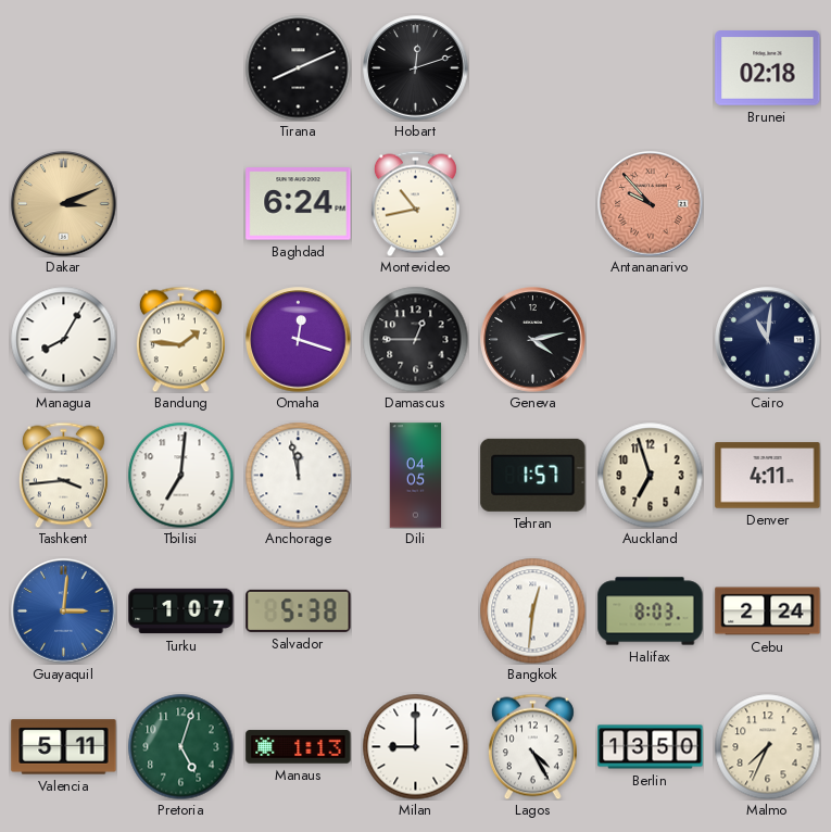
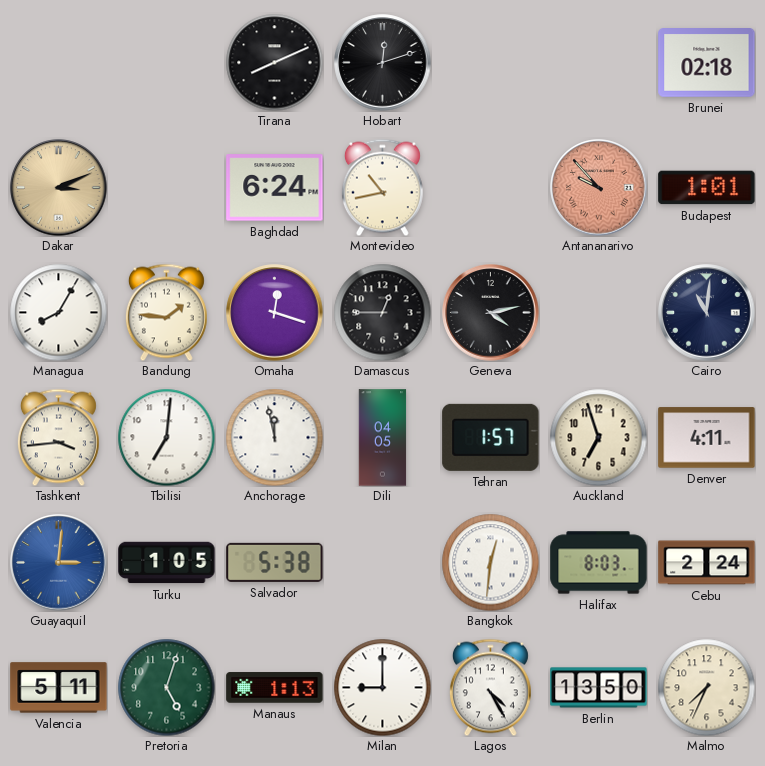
Budapest: none -> 1:01 (707, 188)
Turku: 1:07 -> 1:05 (167, 563)
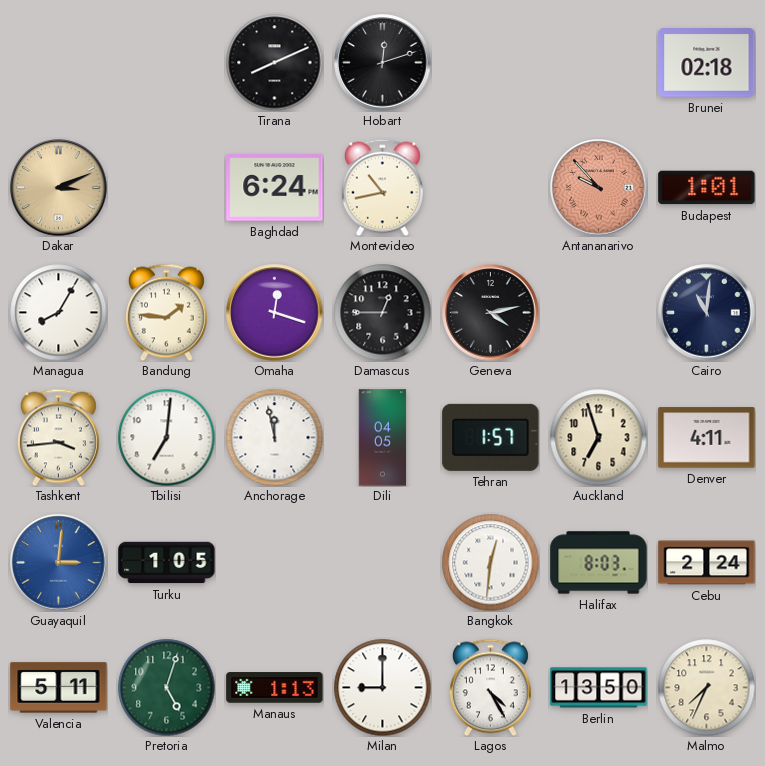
Salvador: 5:38 -> none (275, 562)
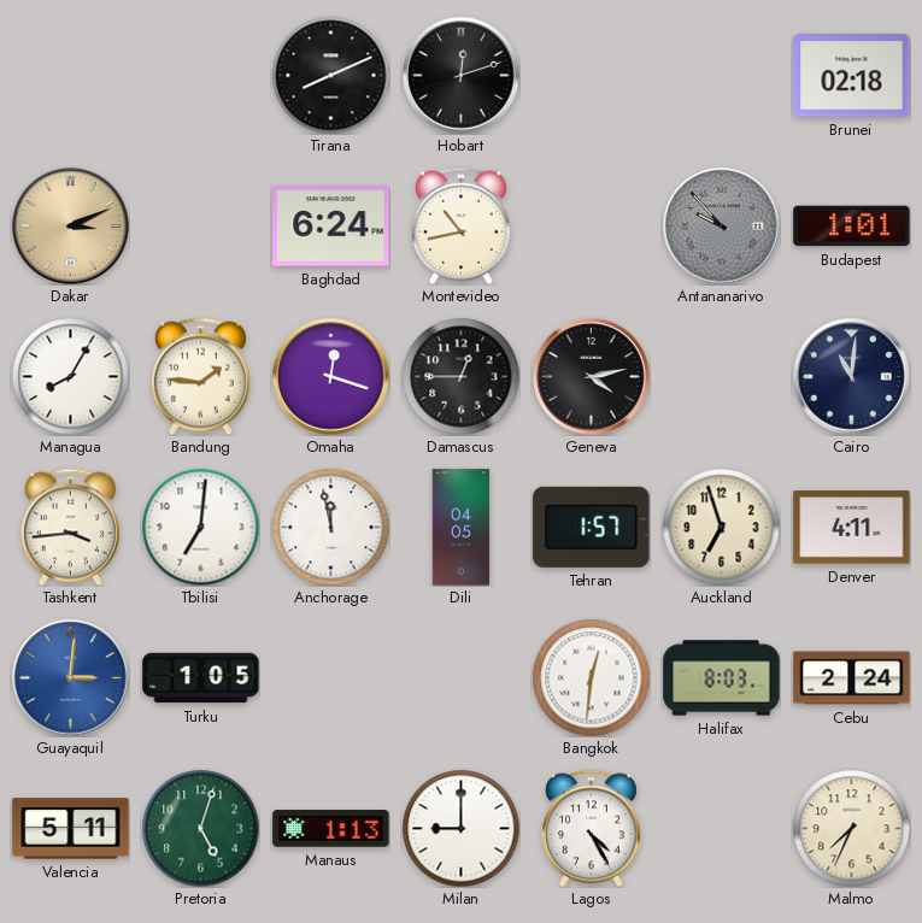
Antananarivo dial: salmon -> grey (722, 227)
Berlin: 13:50 -> none (599, 688)
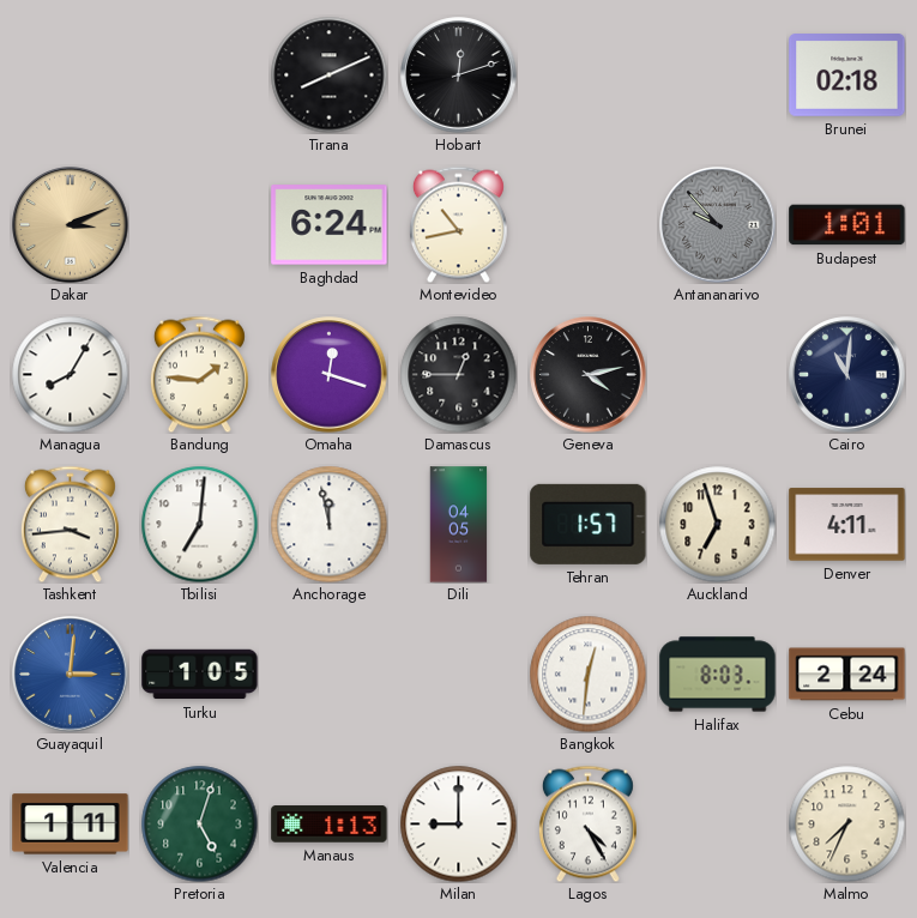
Valencia: 5:11 -> 1:11 (71, 825)
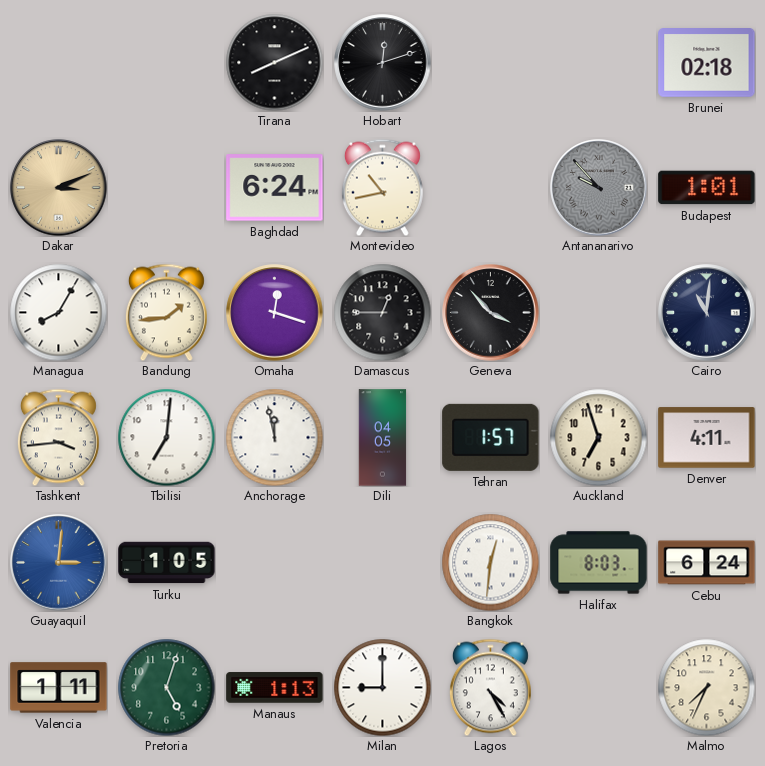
Bandung: 1:46 -> 1:44 (166, 312)
Geneva: 4:13 -> 3:53 (491, 313)
Cebu: 2:24 -> 6:24 (707, 563)
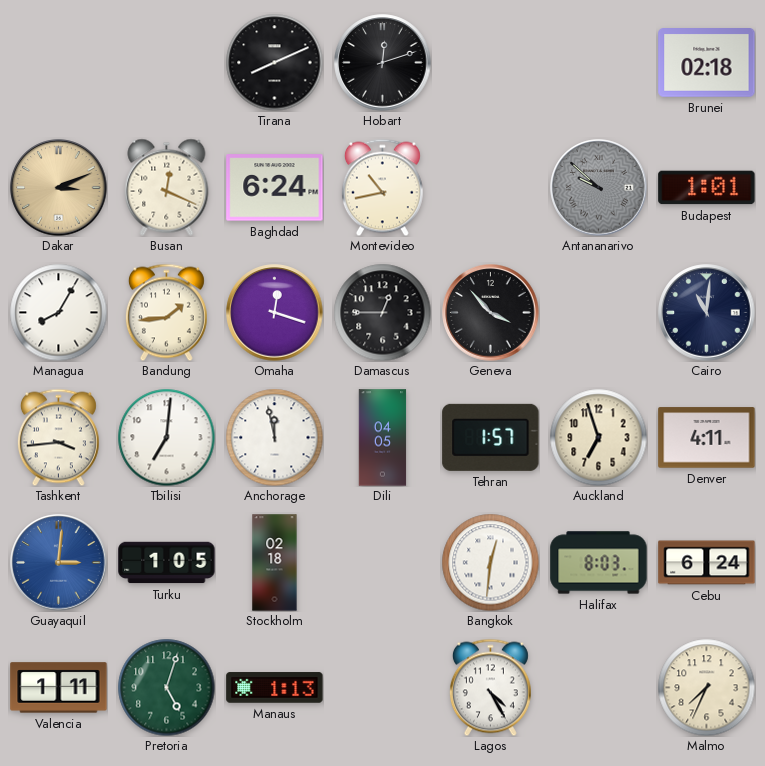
Busan: none -> 12:19 (167, 187)
Antananarivo: 9:53 -> 9:52 (599, 188)
Stockholm: none -> 02:18 (275, 563)
Milan: 9:00 -> none (382, 687)
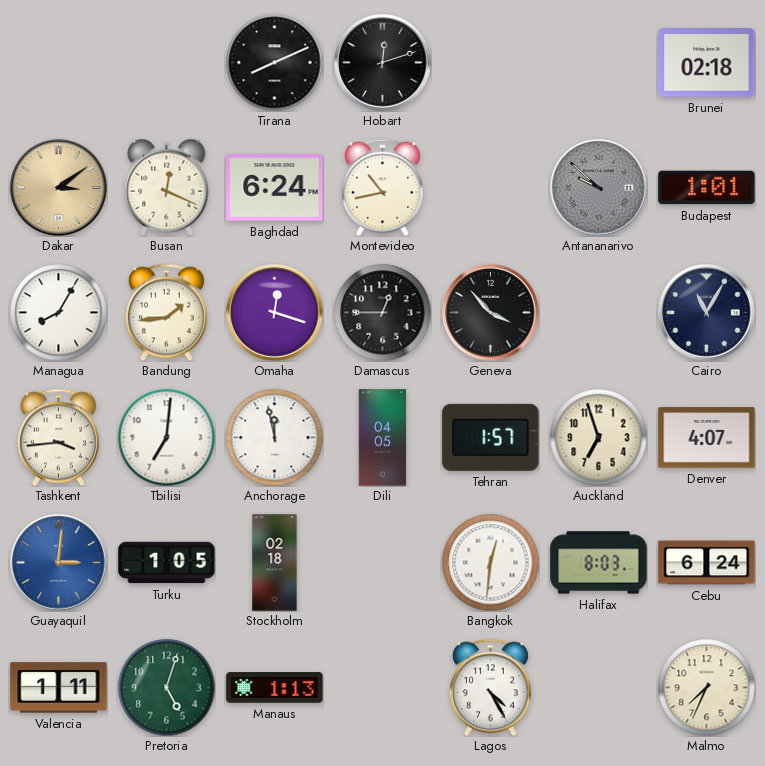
Dakar: 3:11 -> 3:09 (59, 188)
Cairo: 11:01 -> 11:05 (707, 313)
Denver: 4:11 -> 4:07 (707, 438)
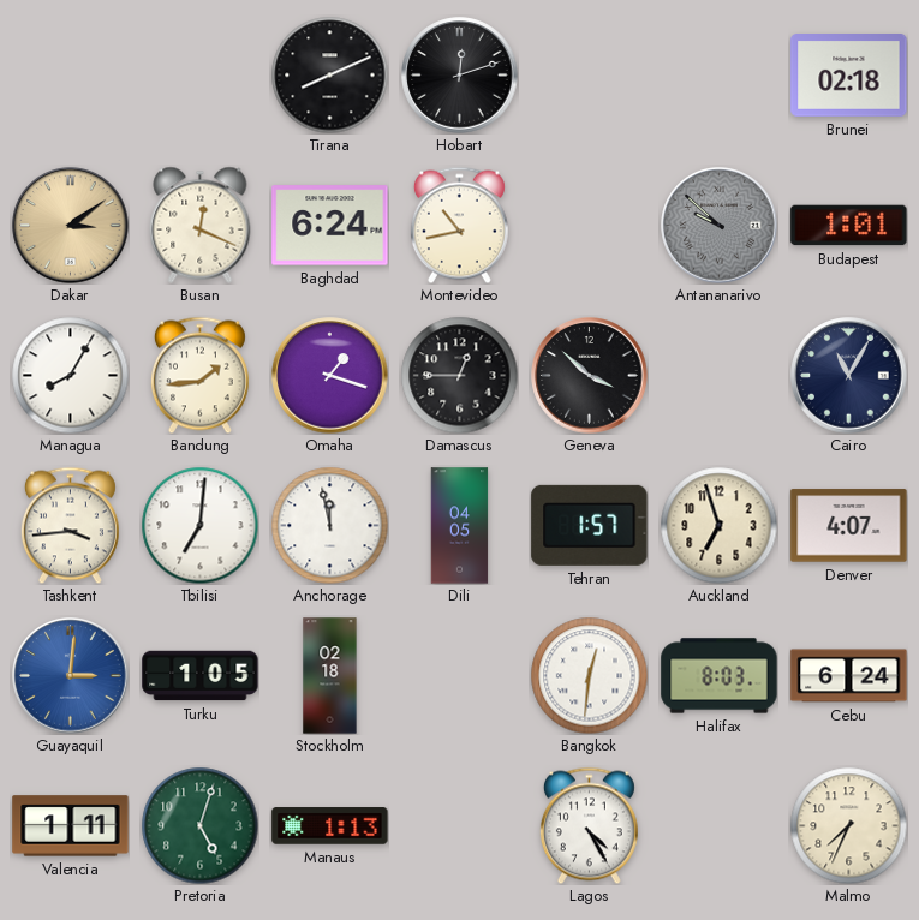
Omaha: 12:18 -> 1:18 (330, 376)
Geneva: 3:53 -> 3:52 (590, 376)
